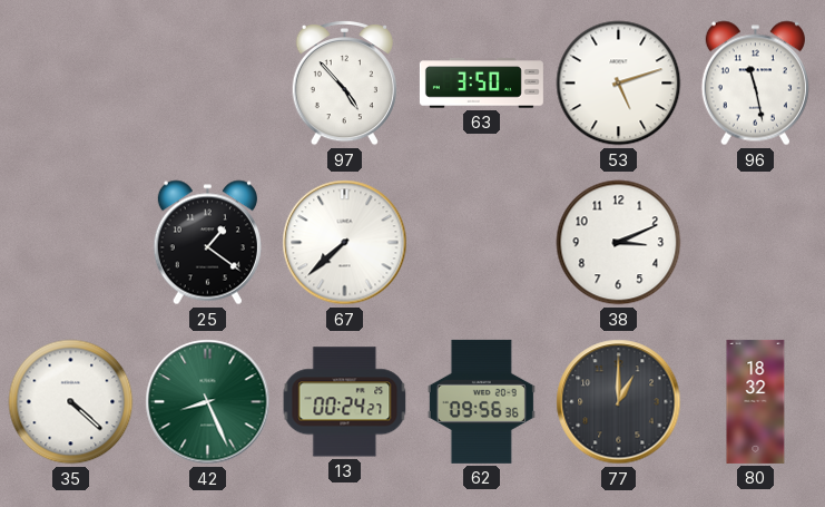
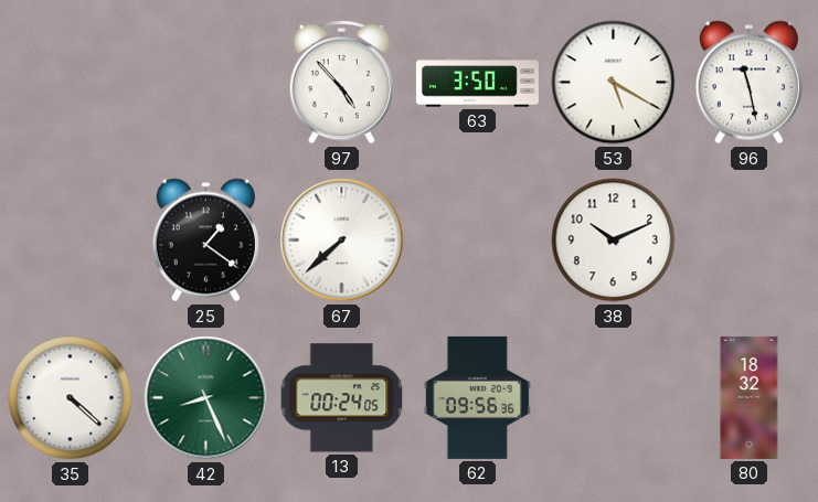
53: 5:12 -> 5:20 (614, 83)
38: 3:11 -> 10:11 (614, 241)
13: 00:24:27 -> 00:24:05 (342, 398)
77: 1:00 -> none (619, 402)
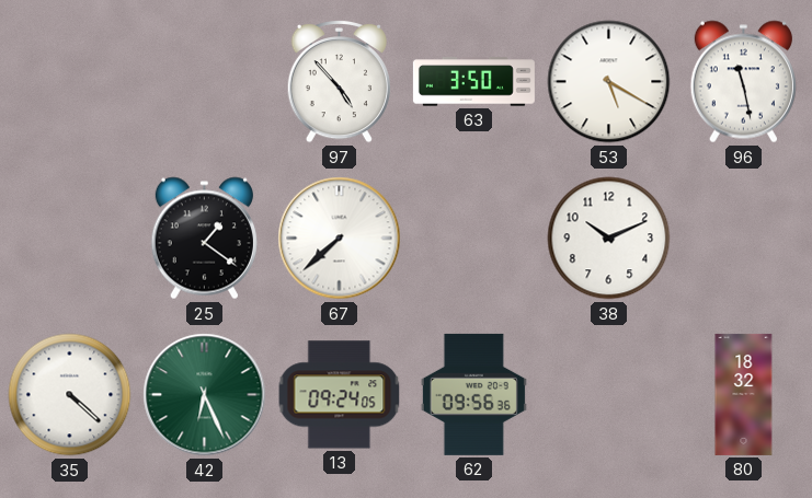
42: 8:26 -> 6:26 (205, 395)
13: 00:24 -> 09:24 (340, 395)
